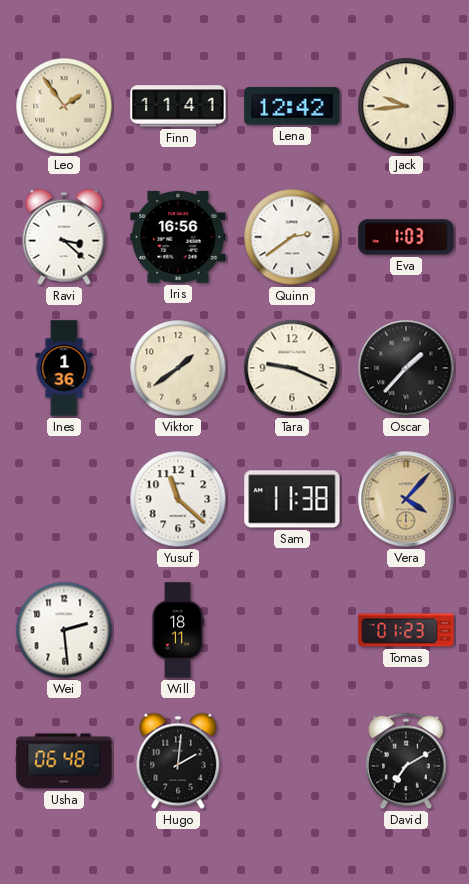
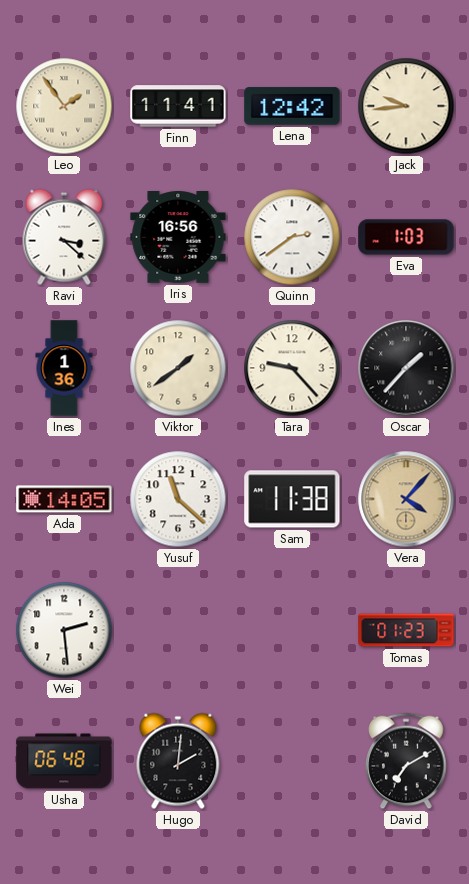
Tara: 9:19 -> 9:23 (292, 368)
Ada: none -> 14:05 (64, 499)
Will: 18:11 -> none (178, 630)
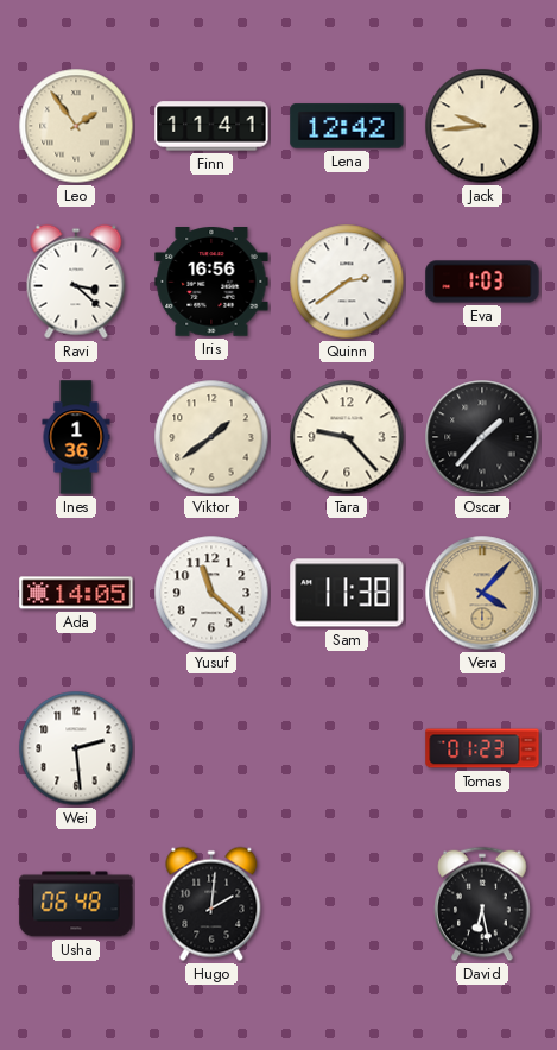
David: 7:10 -> 6:28 (482, 904)
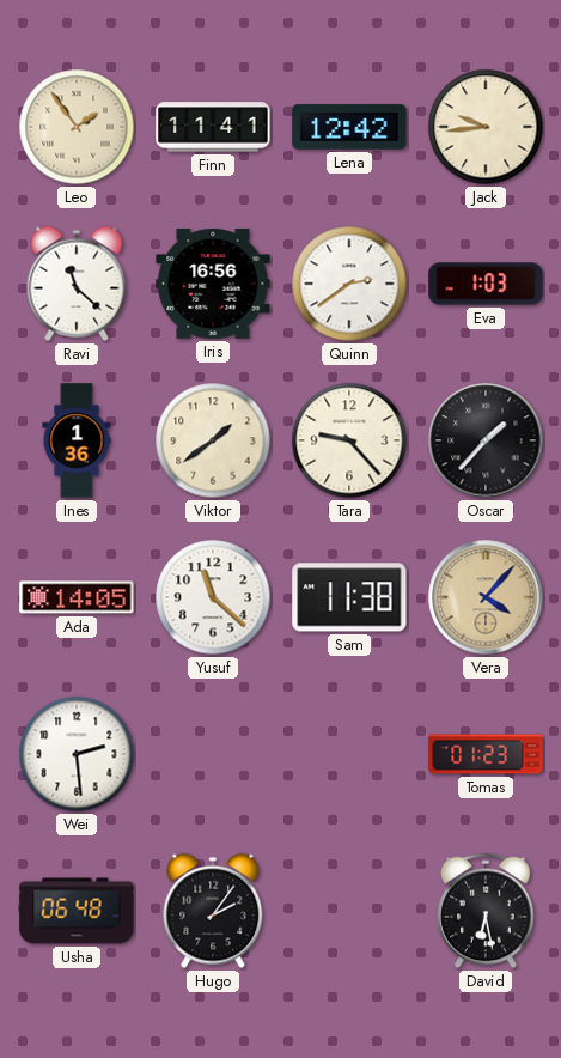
Ravi: 3:22 -> 11:22 (77, 284)
Hugo: 2:01 -> 2:06 (213, 911)
